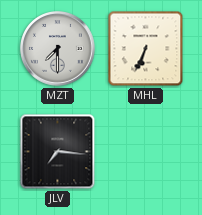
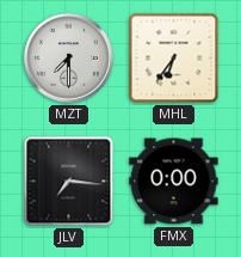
MHL: 6:34 -> 6:36 (174, 59)
FMX: none -> 0:00 (174, 182)
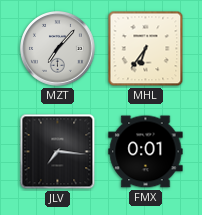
MZT: 7:30 -> 7:07 (58, 49)
FMX: 0:00 -> 0:01 (146, 152)
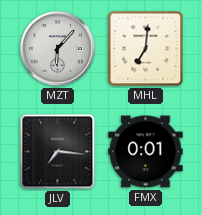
MZT: 7:07 -> 6:07 (58, 49)
MHL: 6:36 -> 7:01 (146, 49)
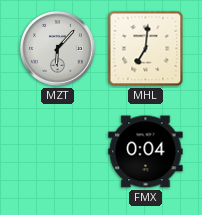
JLV: 7:16 -> none (58, 152)
FMX: 0:01 -> 0:04 (146, 152)
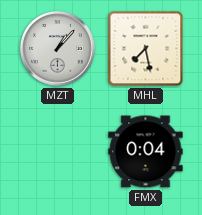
MZT: 6:07 -> 1:07 (58, 49)
MHL: 7:01 -> 7:28 (146, 49)
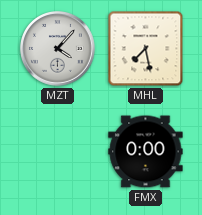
MZT: 1:07 -> 4:07 (58, 49)
FMX: 0:04 -> 0:00 (146, 152)
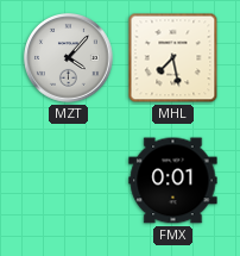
FMX: 0:00 -> 0:01 (173, 181)
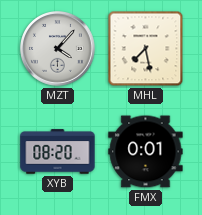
XYB: none -> 08:20 (58, 152)
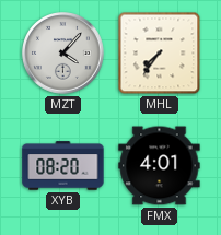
MHL: 7:28 -> 7:36 (160, 54)
FMX: 0:01 -> 4:01 (160, 166)
